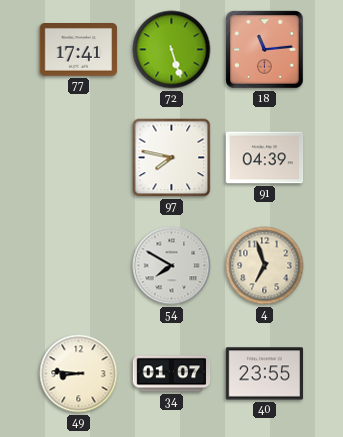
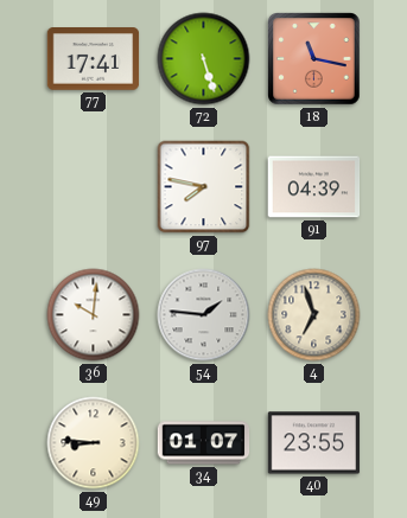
18: 11:14 -> 11:17 (314, 59)
36: none -> 10:01 (94, 315)
54: 7:50 -> 1:46 (204, 315)
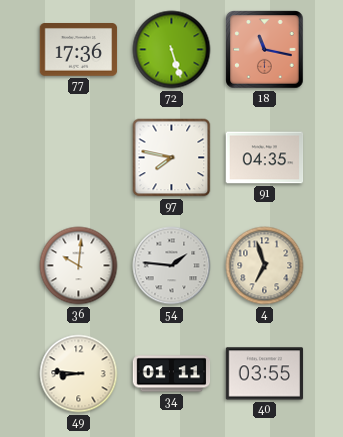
77: 17:41 -> 17:36 (79, 50)
91: 04:39 -> 04:35 (265, 158)
34: 01:07 -> 01:11 (172, 374)
40: 23:55 -> 03:55 (265, 374)
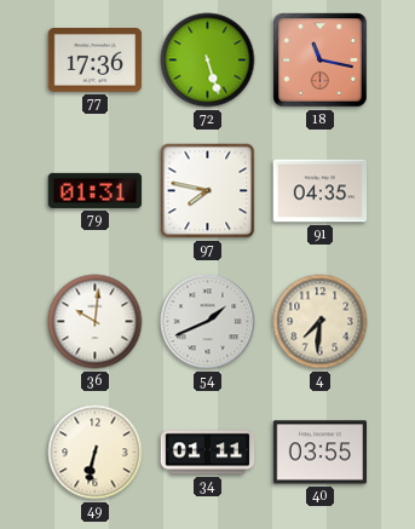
79: none -> 01:31 (96, 190)
54: 1:46 -> 1:41 (208, 322)
4: 6:57 -> 7:31 (321, 322)
49: 8:46 -> 6:32 (96, 453)
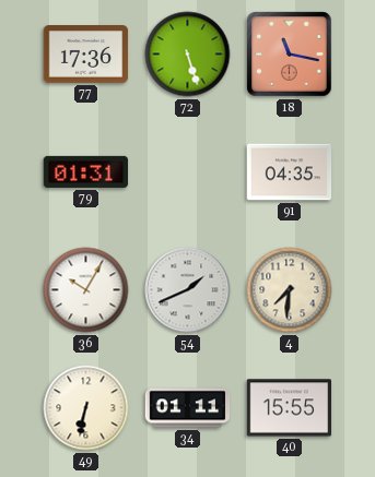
97: 7:47 -> none (208, 191)
36: 10:01 -> 10:05 (86, 290)
40: 03:55 -> 15:55 (290, 408)
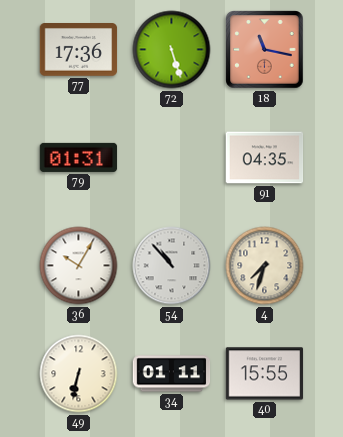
54: 1:41 -> 10:53 (172, 266)
4: 7:31 -> 7:33 (265, 266)
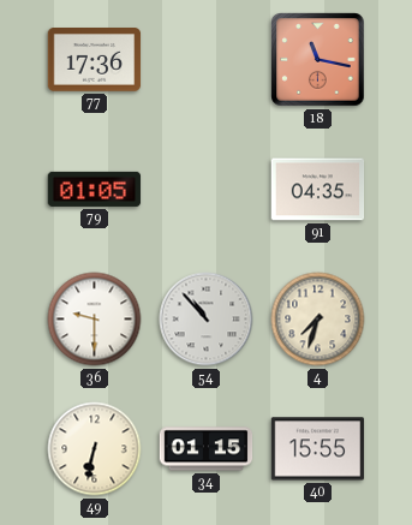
72: 5:27 -> none (172, 50)
79: 01:31 -> 01:05 (95, 189)
36: 10:05 -> 9:30 (95, 320)
34: 01:11 -> 01:15 (207, 449)
